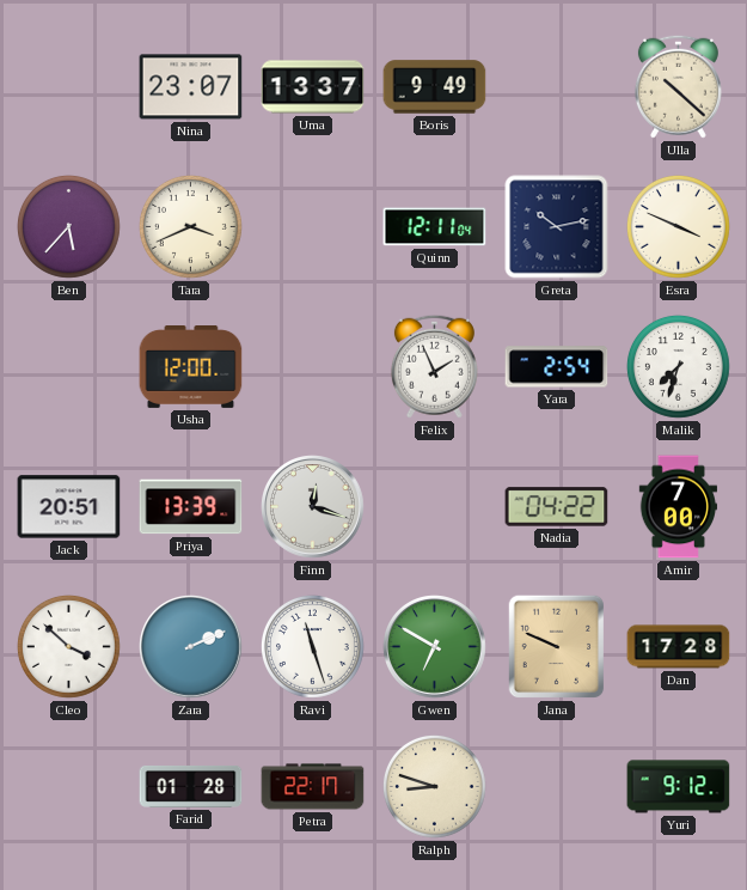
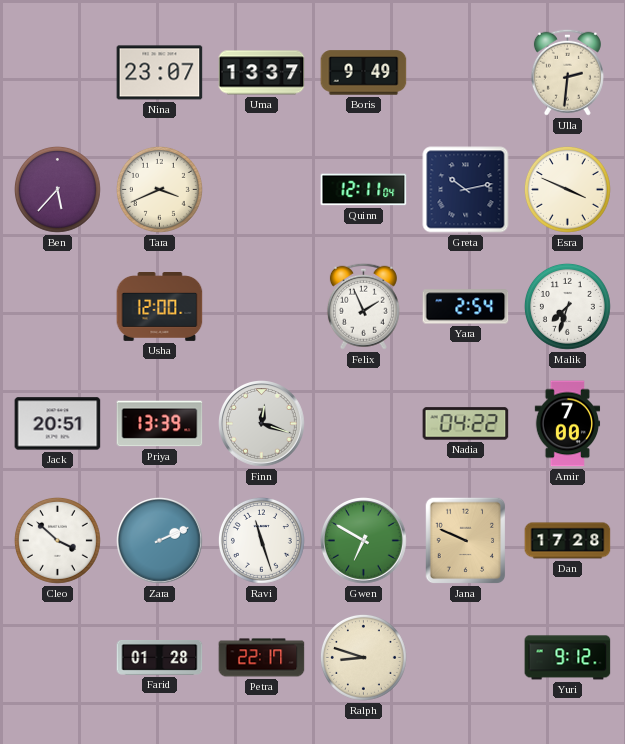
Ulla: 10:22 -> 2:31 (567, 72)
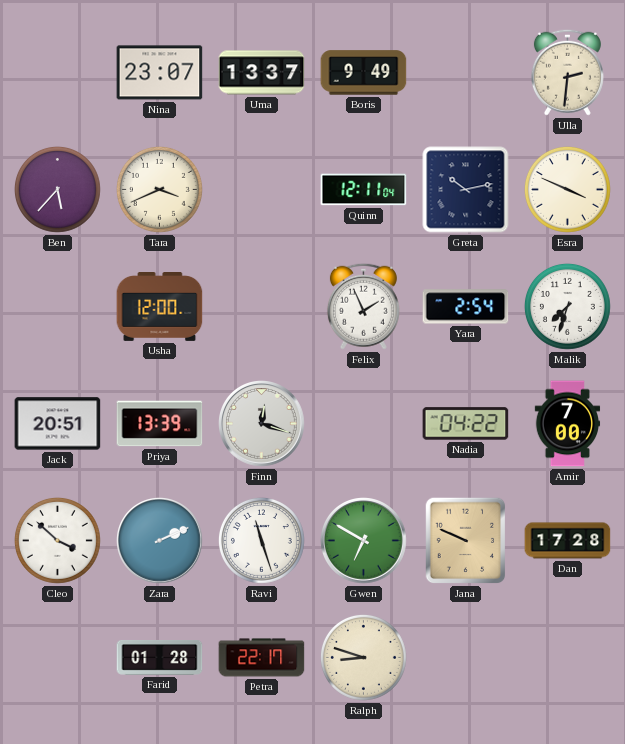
Yuri: 9:12 -> none (568, 658)
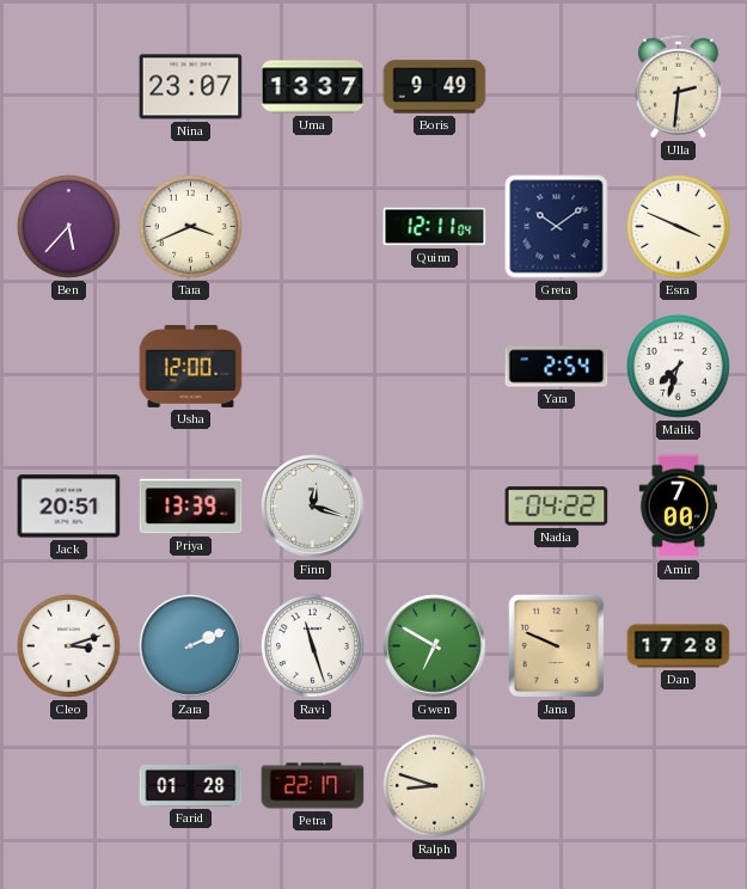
Greta: 10:13 -> 10:09 (557, 227)
Felix: 1:56 -> none (363, 306)
Cleo: 3:52 -> 3:12 (68, 645)
